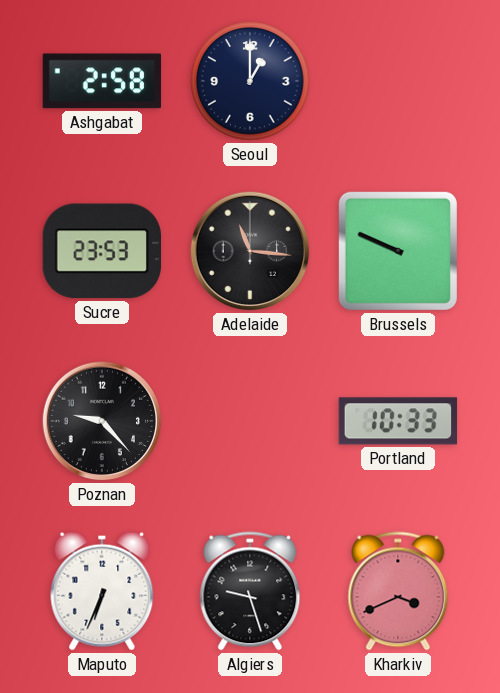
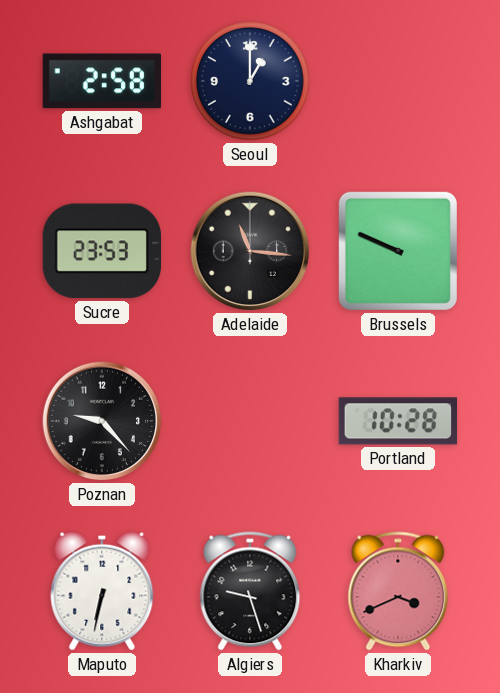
Portland: 10:33 -> 10:28 (398, 421)
Maputo: 6:34 -> 6:32 (102, 591)
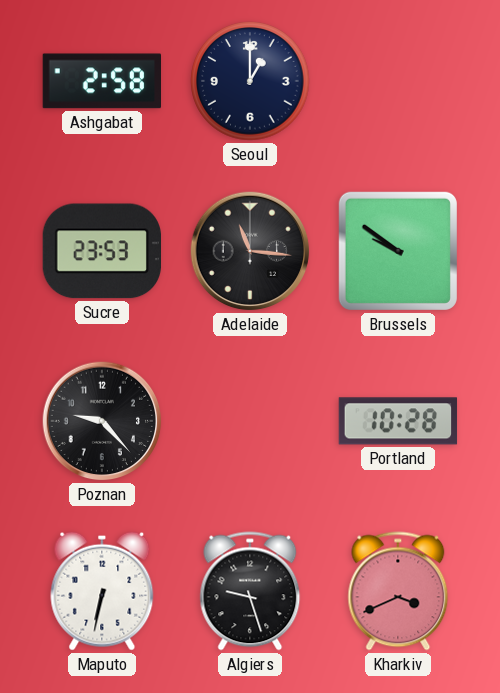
Brussels: 9:49 -> 9:51 (398, 251)
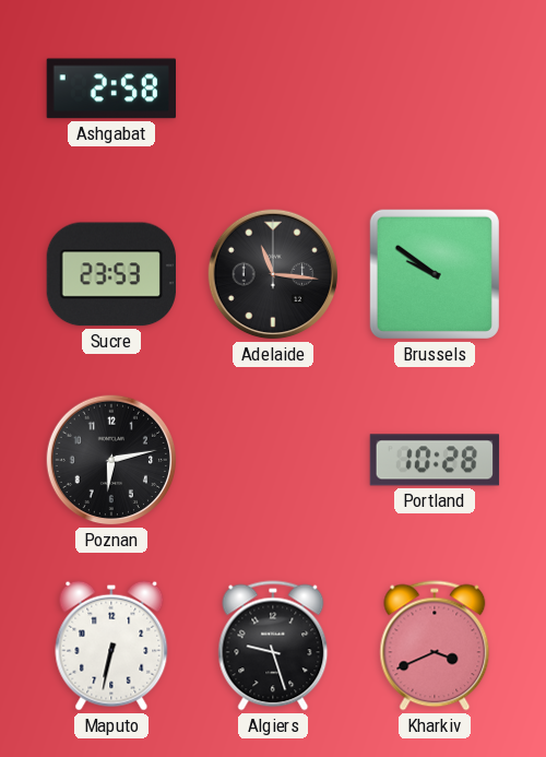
Seoul: 1:00 -> none (250, 81)
Poznan: 9:23 -> 6:13 (111, 460)
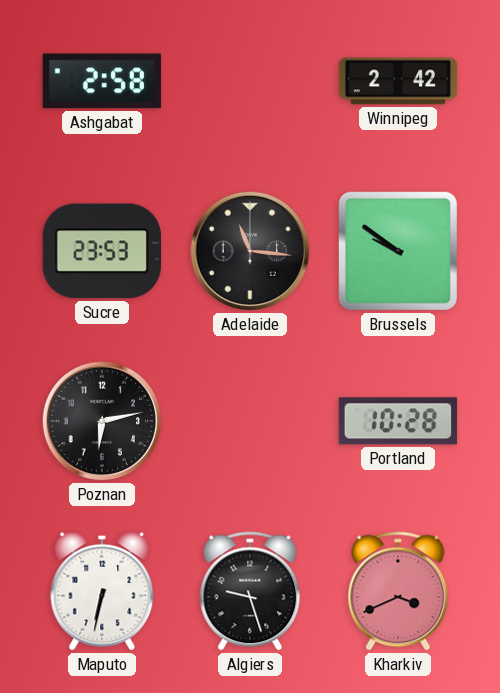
Winnipeg: none -> 2:42 (398, 81)
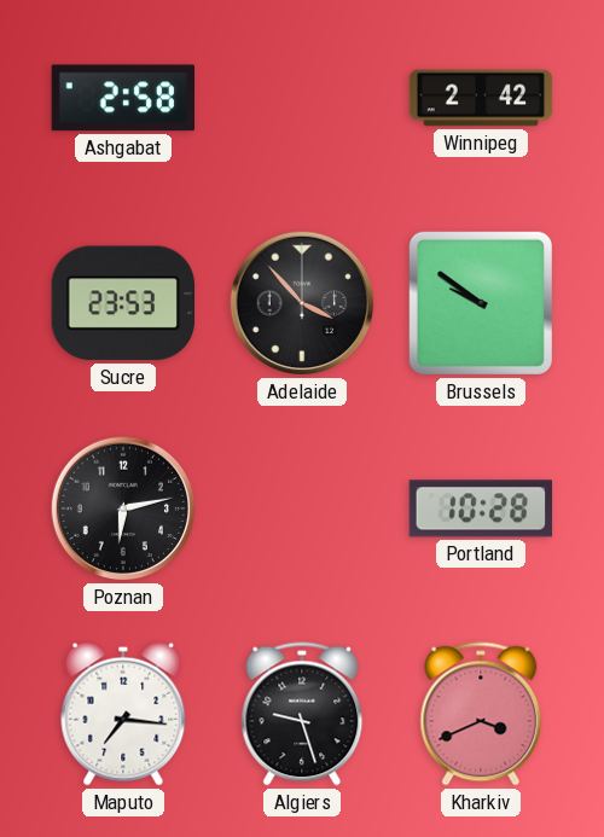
Adelaide: 11:16 -> 3:53 (302, 303)
Maputo: 6:32 -> 7:16 (123, 714)
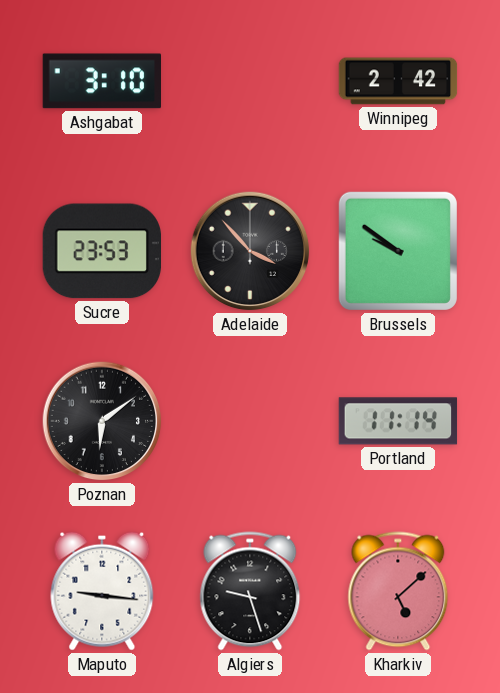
Ashgabat: 2:58 -> 3:10 (101, 81)
Poznan: 6:13 -> 6:09 (102, 421)
Portland: 10:28 -> 11:14 (398, 421)
Maputo: 7:16 -> 9:16 (102, 591)
Kharkiv: 3:41 -> 5:08 (398, 591)
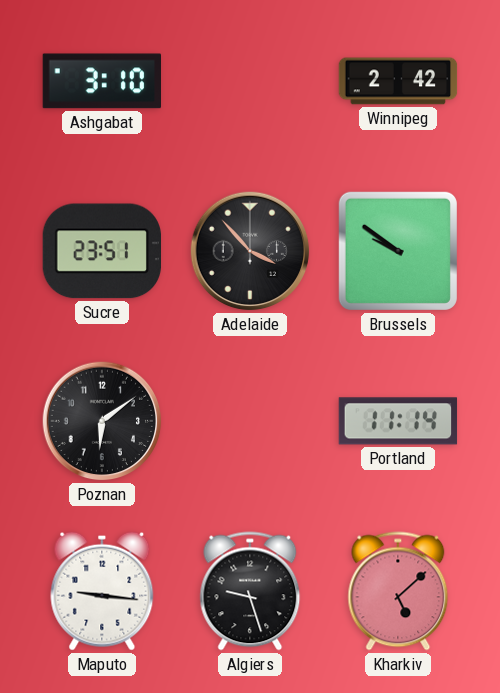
Sucre: 23:53 -> 23:51 (101, 251)
